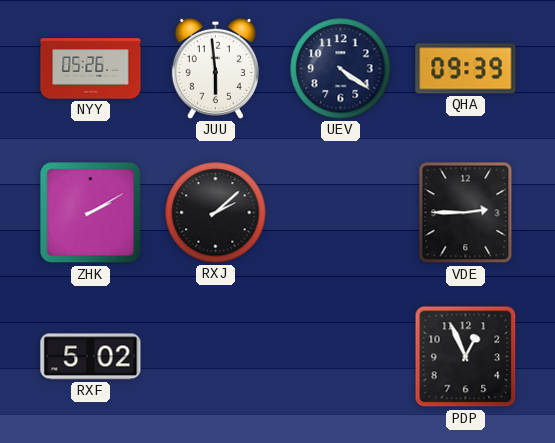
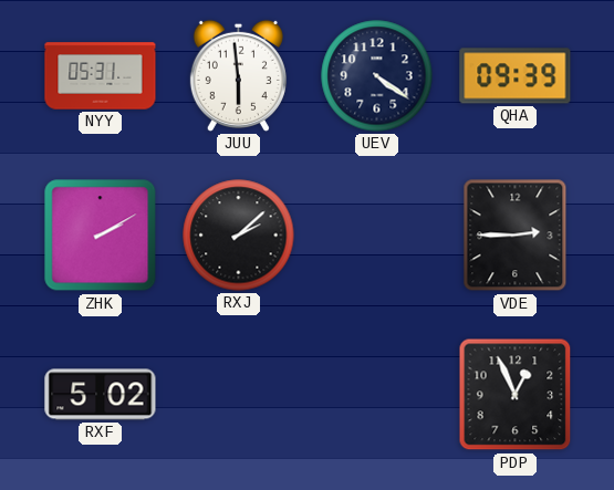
NYY: 05:26 -> 05:31 (101, 76)
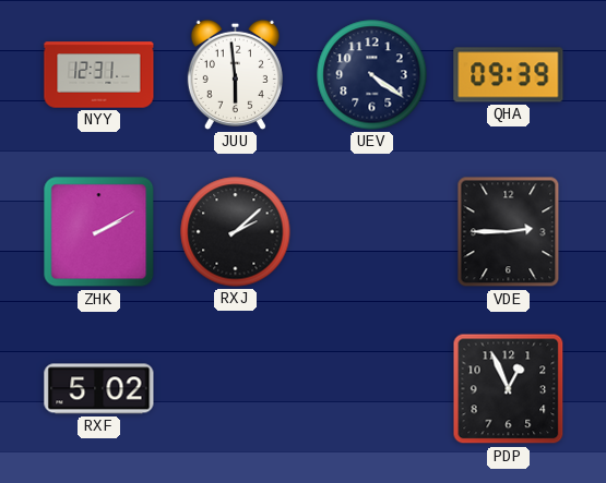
NYY: 05:31 -> 12:31 (99, 75)
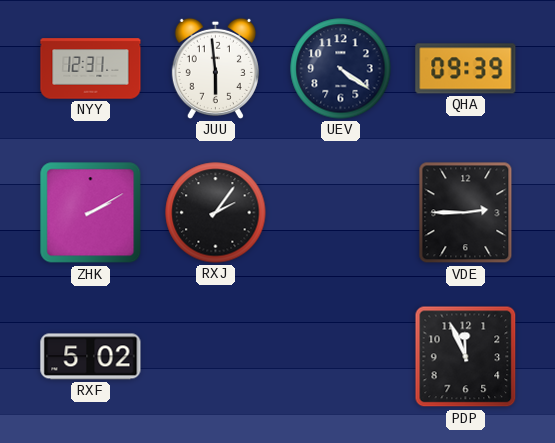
RXJ: 2:08 -> 2:06 (216, 213)
PDP: 12:56 -> 11:56 (466, 357)
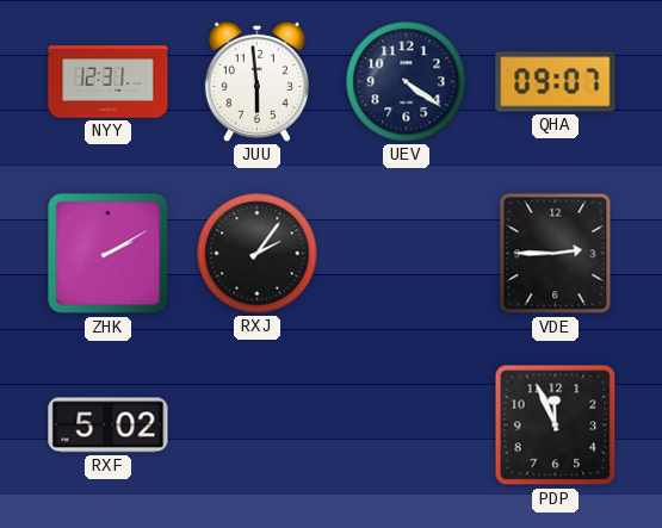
QHA: 09:39 -> 09:07 (556, 82)
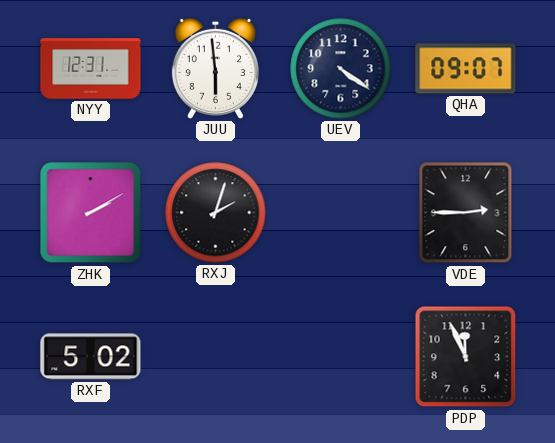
RXJ: 2:06 -> 2:03 (216, 213)
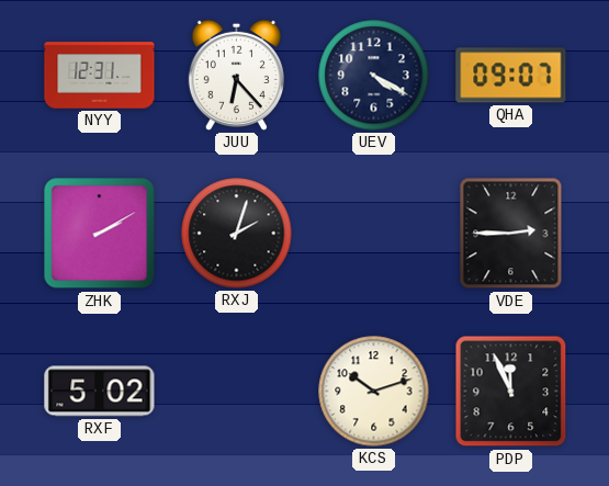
JUU: 5:59 -> 6:23 (236, 75)
UEV: 4:21 -> 4:20 (374, 76)
KCS: none -> 10:12 (374, 392)
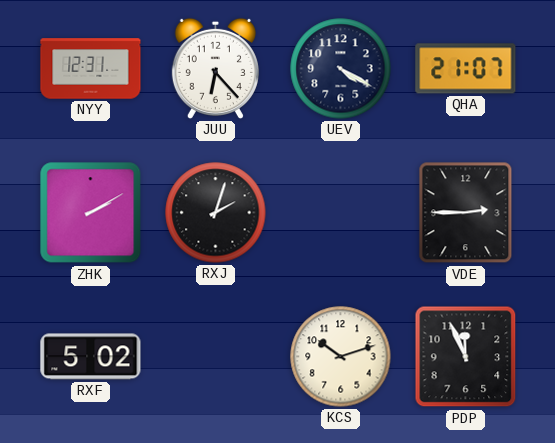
QHA: 09:07 -> 21:07 (466, 69)
